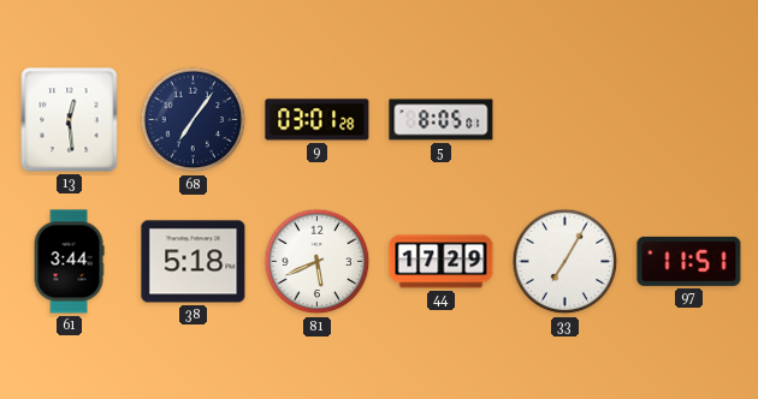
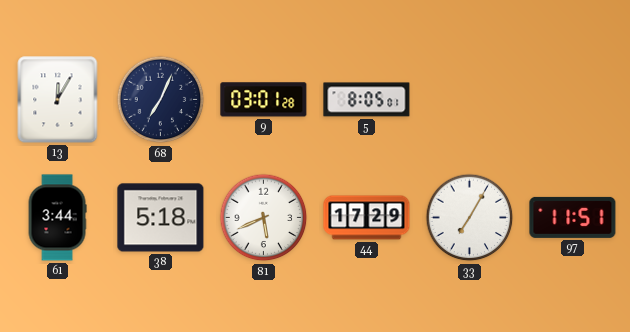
13: 12:29 -> 12:05 (58, 100)
68: 7:06 -> 7:04 (161, 100)
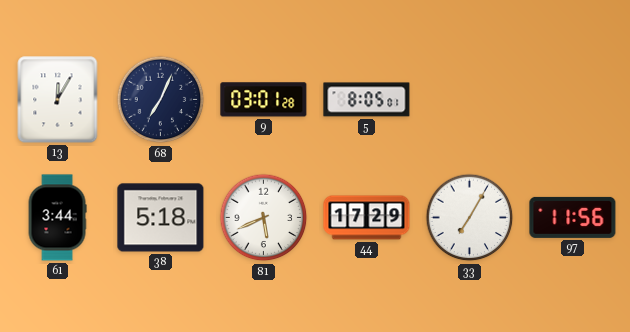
97: 11:51 -> 11:56 (573, 217)
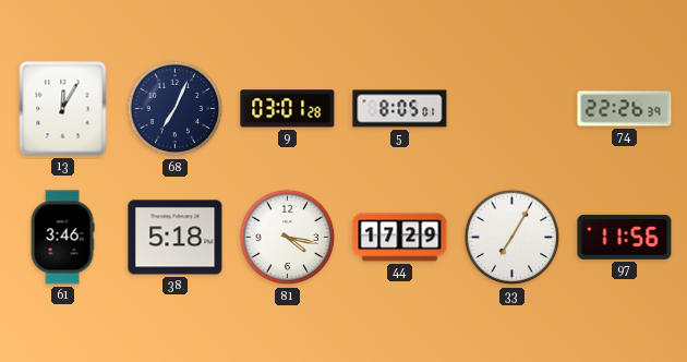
74: none -> 22:26 (625, 109)
61: 3:44 -> 3:46 (62, 238)
81: 5:41 -> 4:17 (288, 238)
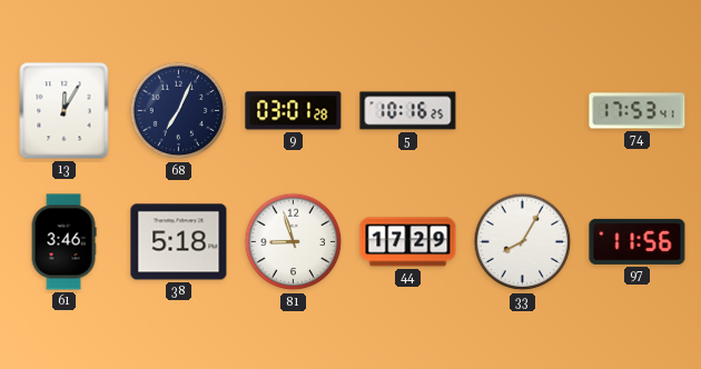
5: 8:05 -> 10:16 (408, 111)
74: 22:26 -> 17:53 (638, 111)
81: 4:17 -> 8:57 (294, 242)
33: 7:05 -> 8:05 (523, 242)
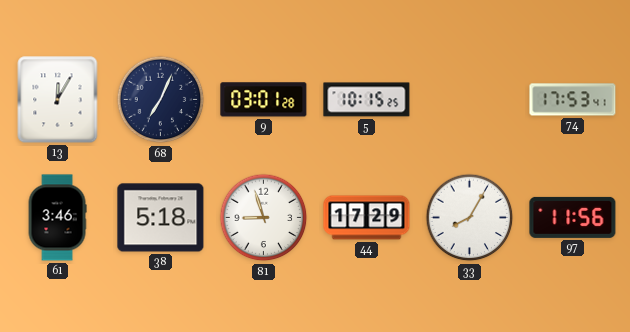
5: 10:16 -> 10:15 (367, 100)
